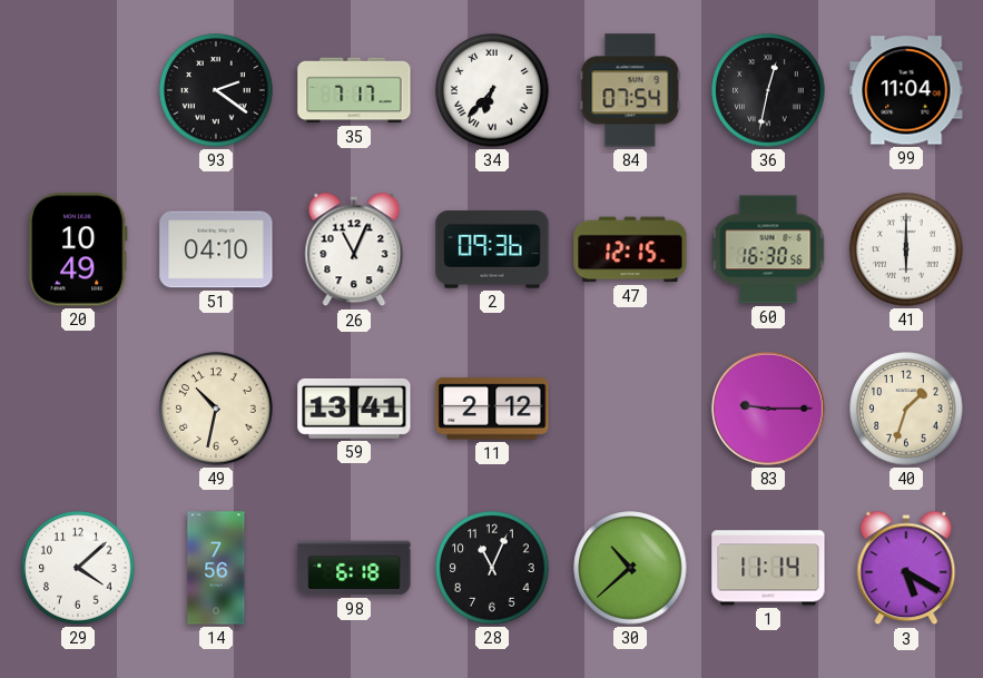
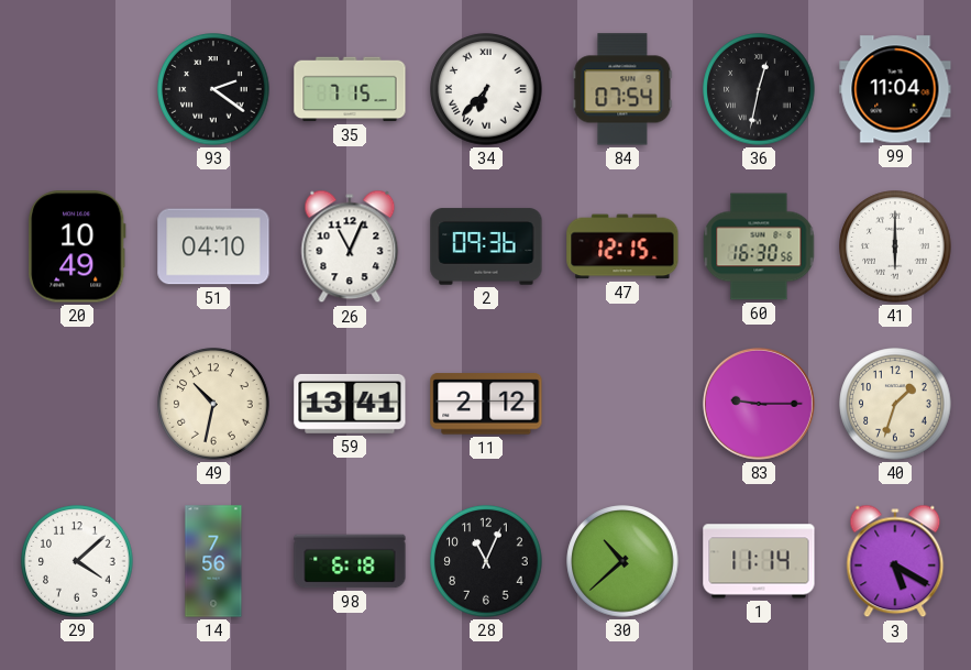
35: 7:17 -> 7:15 (350, 89)
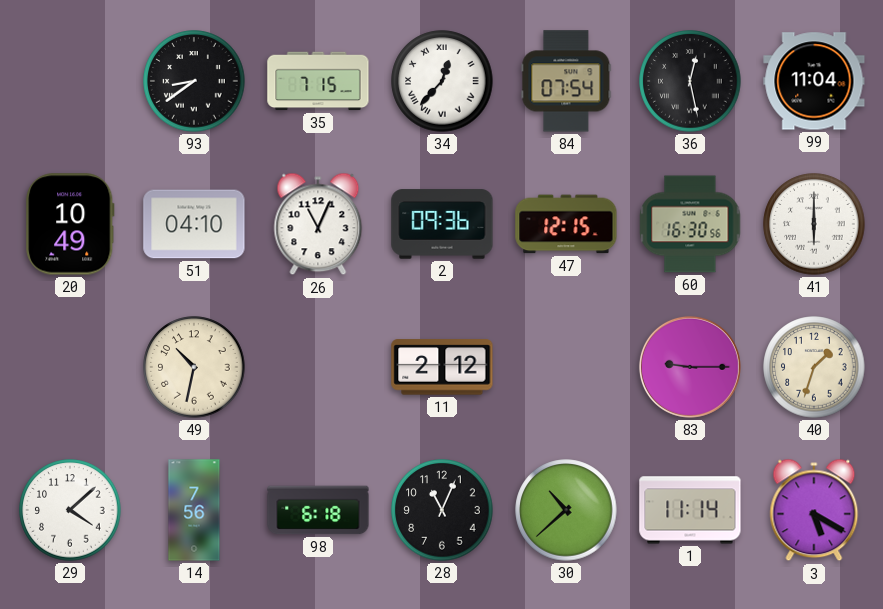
93: 2:21 -> 8:39 (194, 81)
34: 6:37 -> 12:37 (442, 81)
36: 12:32 -> 12:28 (690, 81)
59: 13:41 -> none (350, 404)
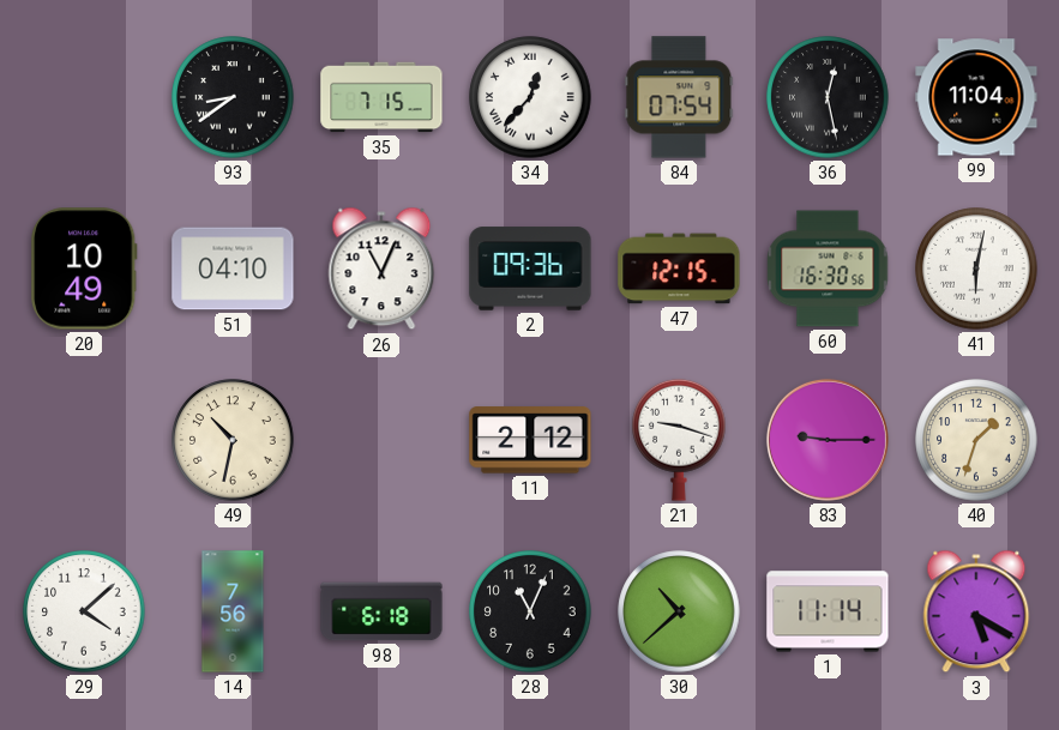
41: 6:00 -> 6:02 (976, 269)
21: none -> 9:18 (679, 440)
